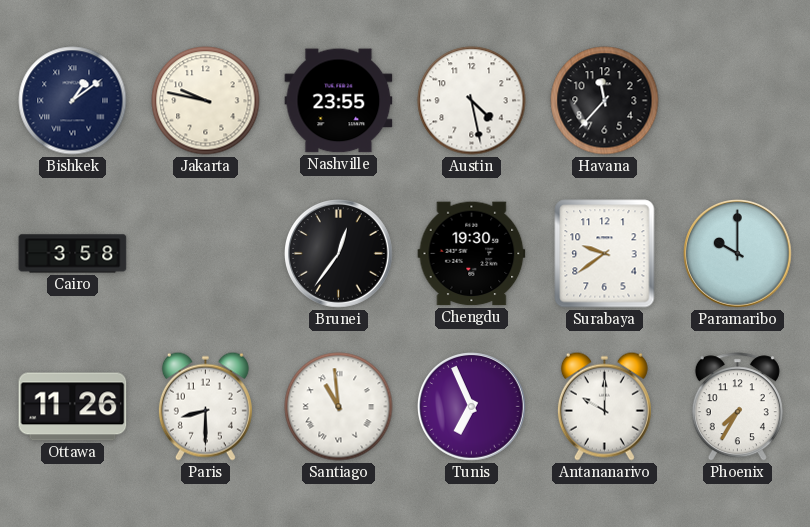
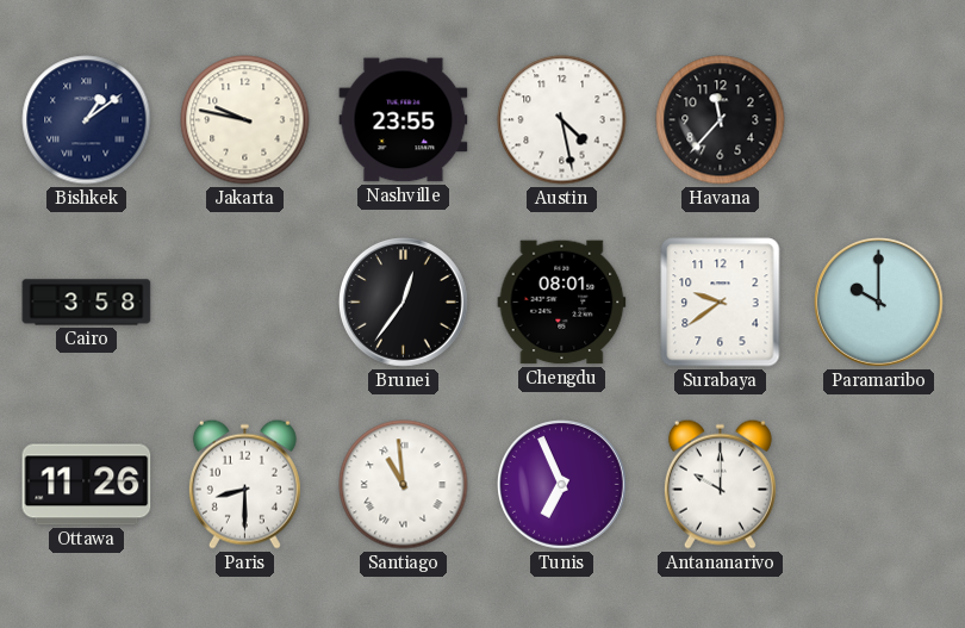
Chengdu: 19:30 -> 08:01 (562, 303)
Phoenix: 7:35 -> none (737, 407)
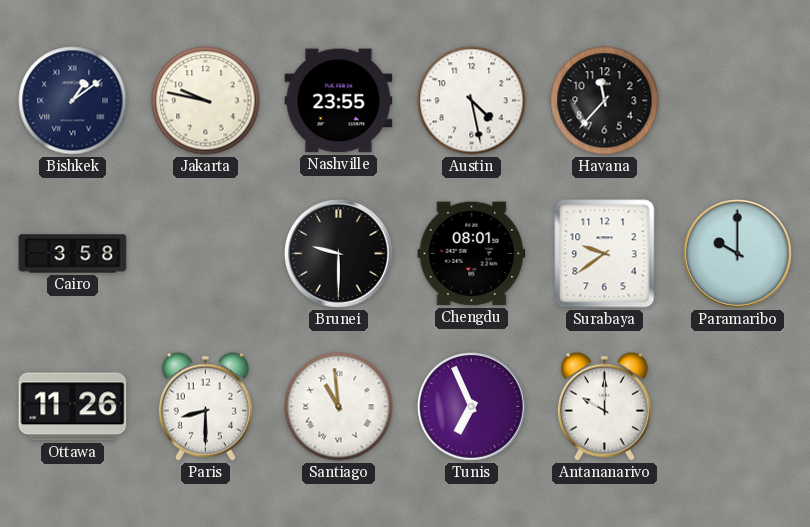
Brunei: 12:36 -> 9:30 (339, 254)
